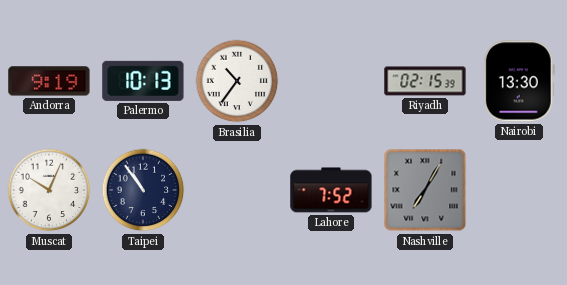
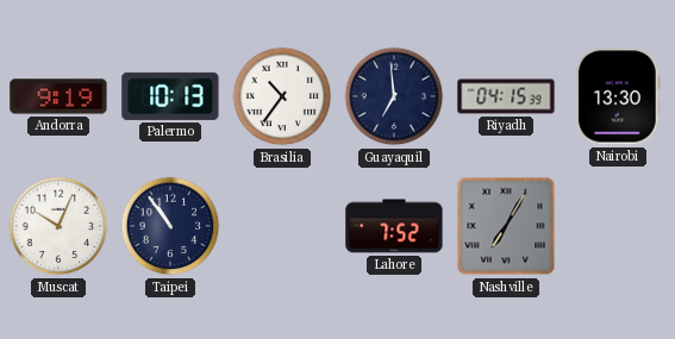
Guayaquil: none -> 6:59 (394, 96)
Riyadh: 02:15 -> 04:15 (506, 96)
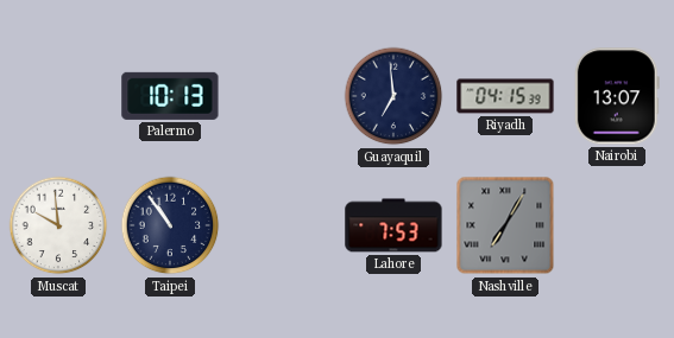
Andorra: 9:19 -> none (58, 96)
Brasilia: 10:36 -> none (282, 96)
Nairobi: 13:30 -> 13:07 (617, 96)
Muscat: 10:04 -> 9:59 (58, 225)
Lahore: 7:52 -> 7:53 (393, 225)
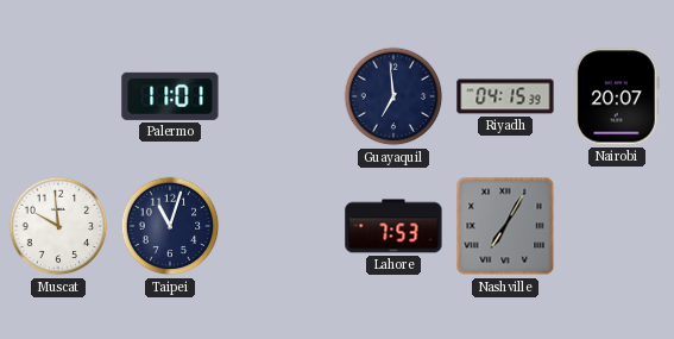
Palermo: 10:13 -> 11:01 (170, 96)
Nairobi: 13:07 -> 20:07 (617, 96)
Taipei: 10:54 -> 11:03 (170, 226)
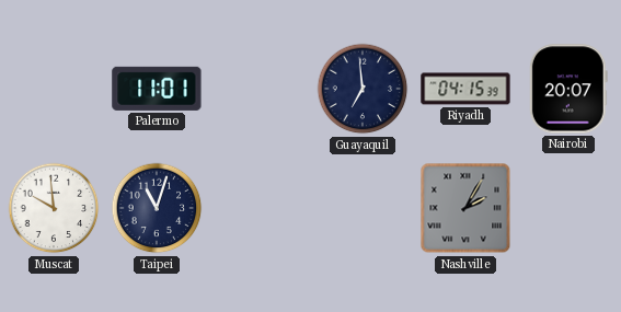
Lahore: 7:53 -> none (393, 226)
Nashville: 7:05 -> 2:05 (465, 208)
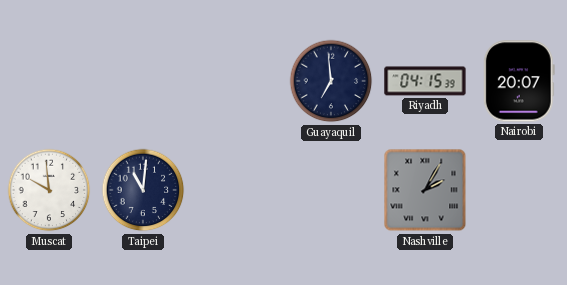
Palermo: 11:01 -> none (157, 89)
Taipei: 11:03 -> 11:01 (143, 190)
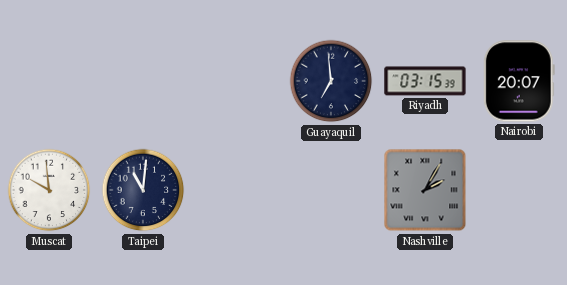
Riyadh: 04:15 -> 03:15 (425, 81)
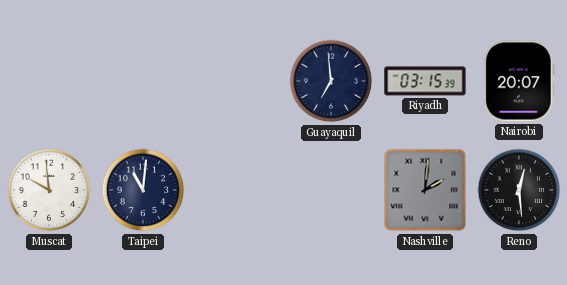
Nashville: 2:05 -> 2:01 (425, 190)
Reno: none -> 12:29 (519, 190)
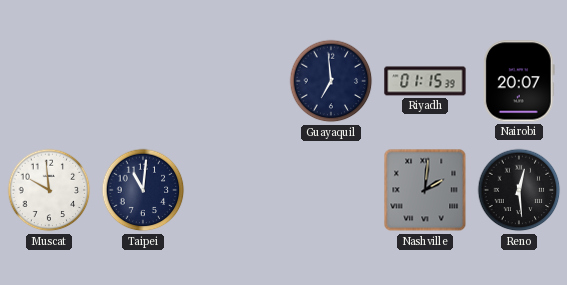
Riyadh: 03:15 -> 01:15 (425, 81)
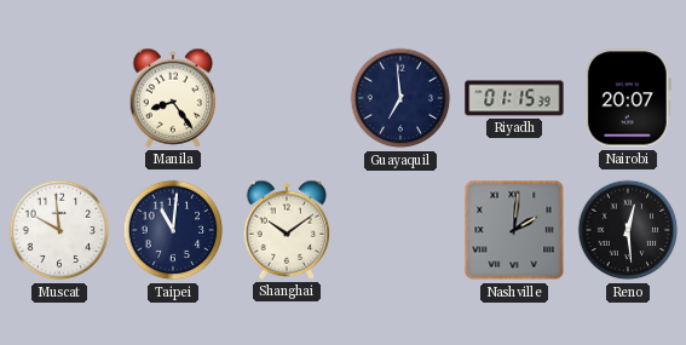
Manila: none -> 8:24 (173, 98)
Shanghai: none -> 10:09 (287, 230)
